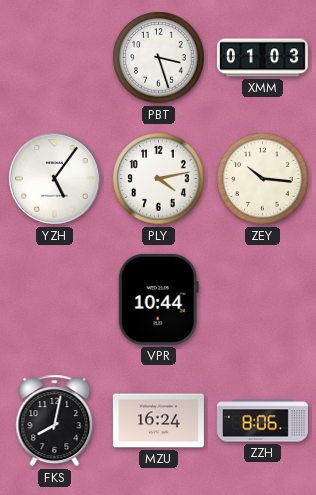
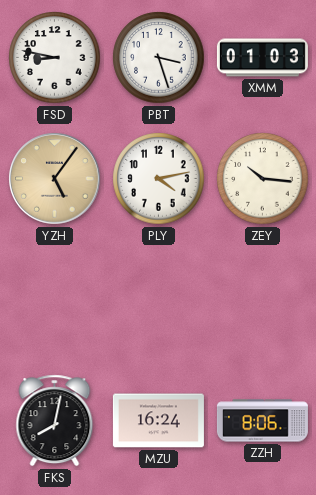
FSD: none -> 8:47 (55, 58)
YZH dial: white -> champagne (55, 179)
VPR: 10:44 -> none (158, 299)
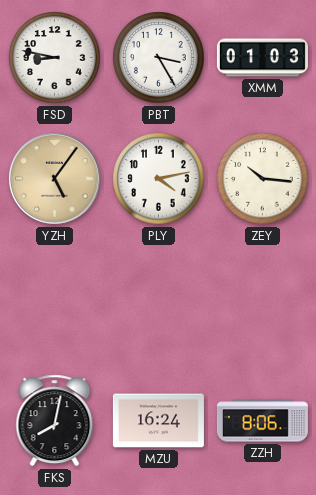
PBT: 3:27 -> 3:25 (159, 58)
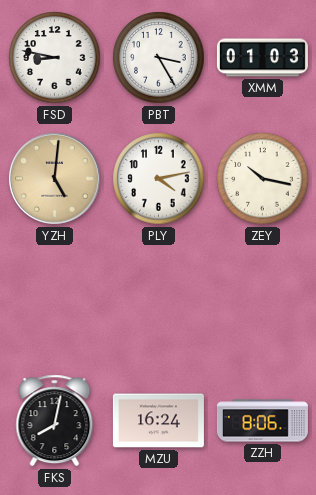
YZH: 5:06 -> 5:01 (55, 179)
ZEY: 10:16 -> 10:17 (263, 179)
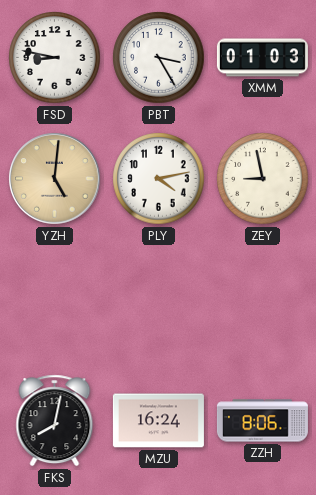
ZEY: 10:17 -> 8:58 (263, 179)
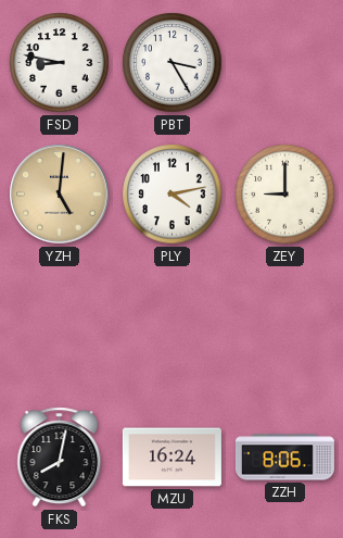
XMM: 01:03 -> none (262, 58)
ZEY: 8:58 -> 9:00 (285, 195)
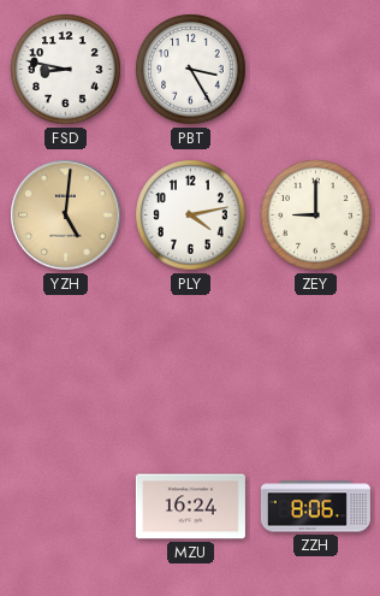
FKS: 8:02 -> none (60, 458)
